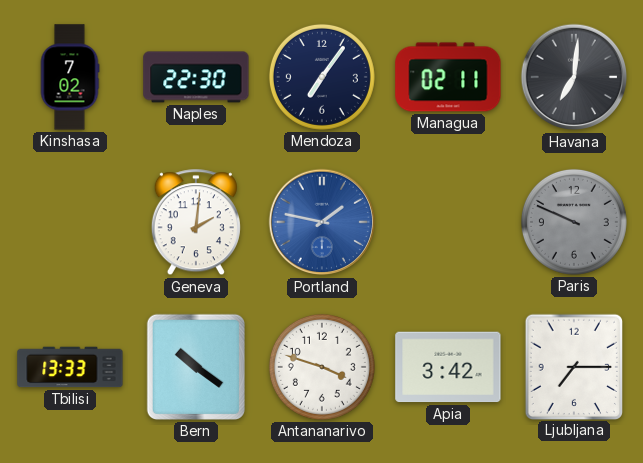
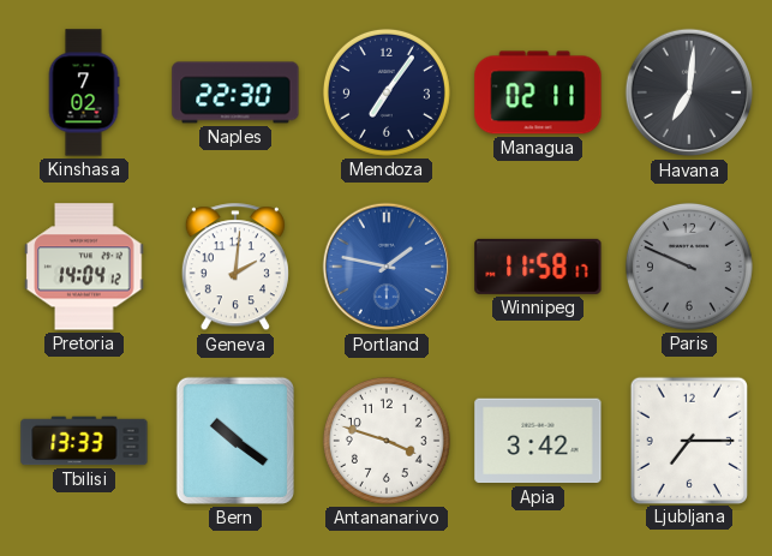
Pretoria: none -> 14:04 (84, 267)
Winnipeg: none -> 11:58 (538, 267)
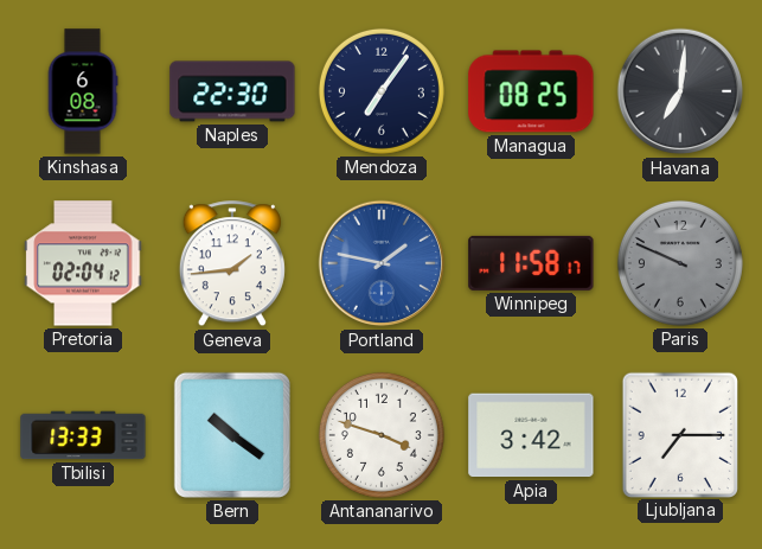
Kinshasa: 7:02 -> 6:08 (83, 91)
Managua: 02:11 -> 08:25 (531, 91)
Pretoria: 14:04 -> 02:04 (83, 263)
Geneva: 2:01 -> 1:44 (232, 264)
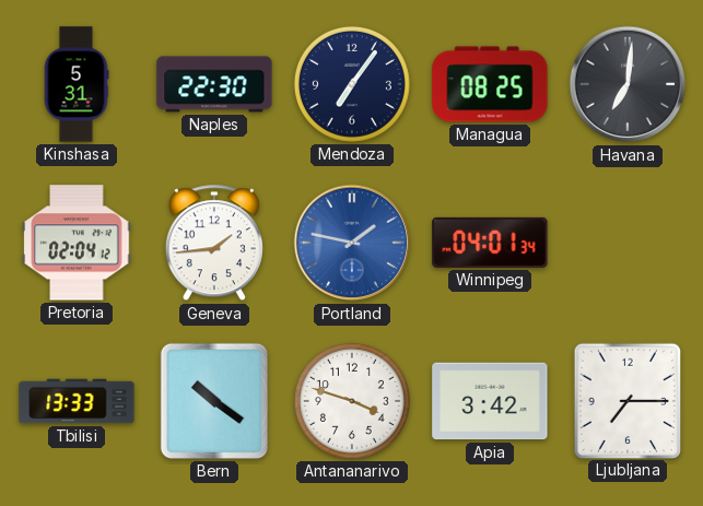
Kinshasa: 6:08 -> 5:31 (77, 84)
Winnipeg: 11:58 -> 04:01 (490, 243)
Paris: 9:49 -> none (680, 263)
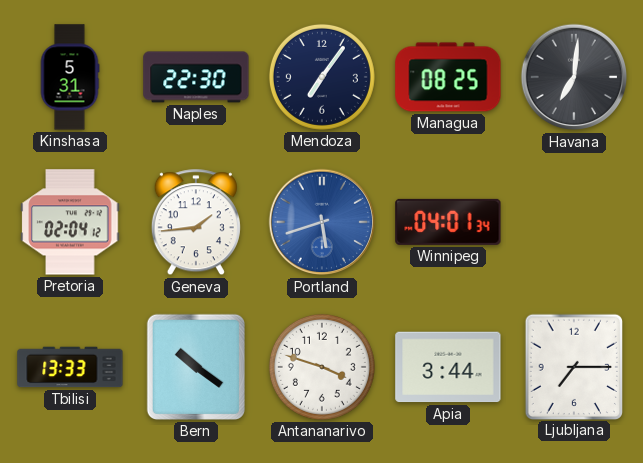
Portland: 1:47 -> 5:42 (322, 222)
Apia: 3:42 -> 3:44 (448, 367)
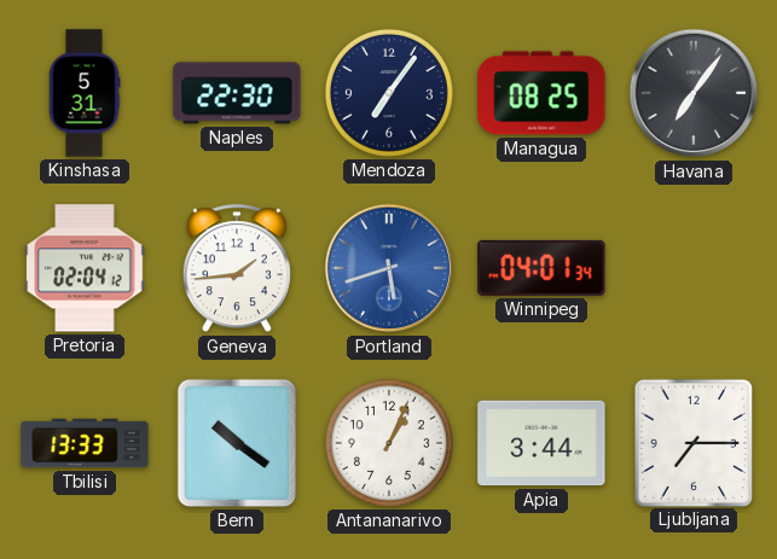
Havana: 7:01 -> 7:06 (694, 93)
Antananarivo: 3:48 -> 1:04 (389, 443)
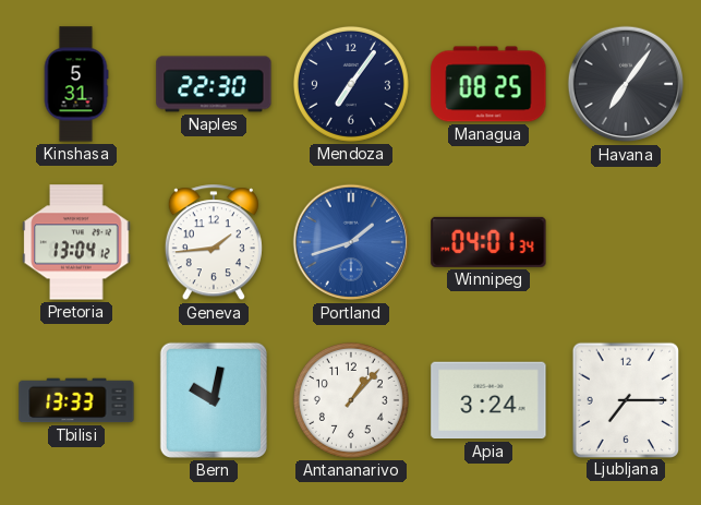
Pretoria: 02:04 -> 13:04 (76, 242)
Portland: 5:42 -> 1:42 (351, 242)
Bern: 10:21 -> 10:02 (214, 400)
Antananarivo: 1:04 -> 1:07 (351, 400)
Apia: 3:44 -> 3:24 (488, 400)
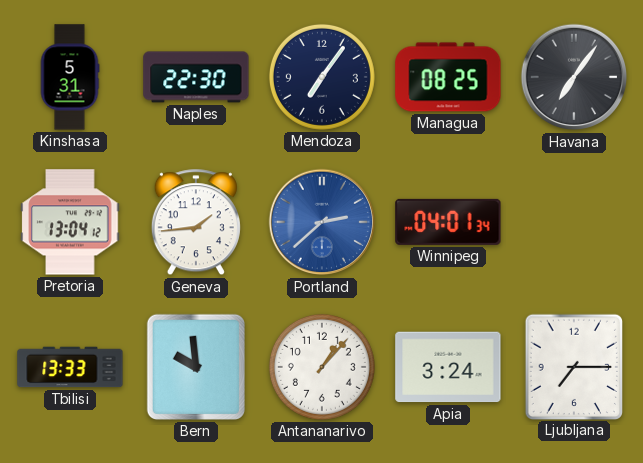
Portland: 1:42 -> 2:38 (322, 222)
Bern: 10:02 -> 9:59 (196, 367)
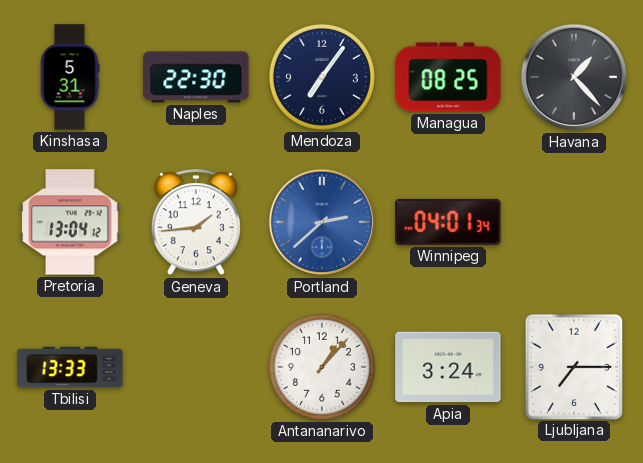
Havana: 7:06 -> 1:23 (574, 77)
Bern: 9:59 -> none (196, 367)
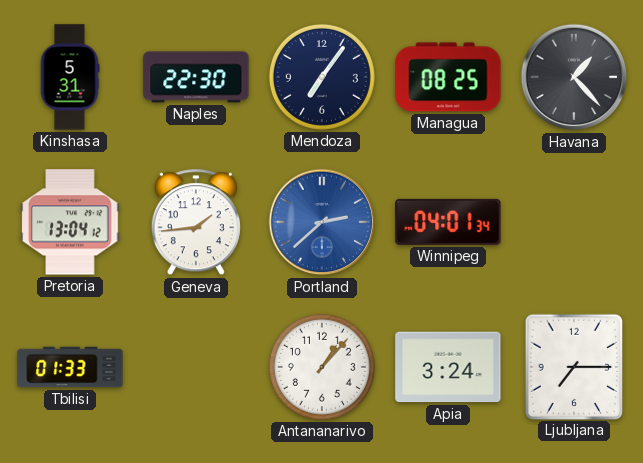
Tbilisi: 13:33 -> 01:33 (70, 367)
